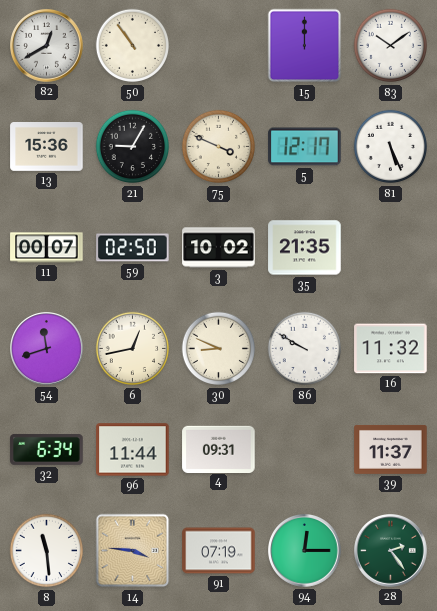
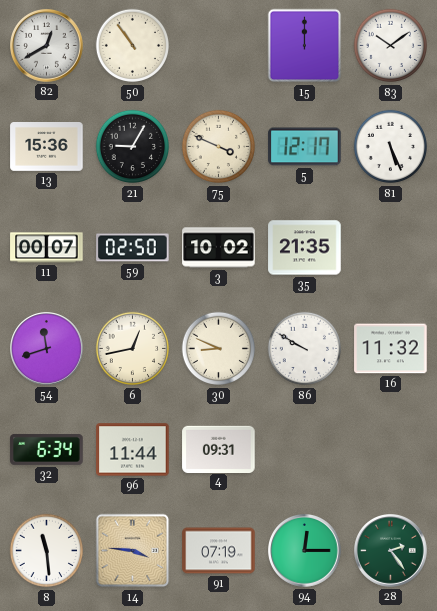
39: 11:37 -> none (391, 450)
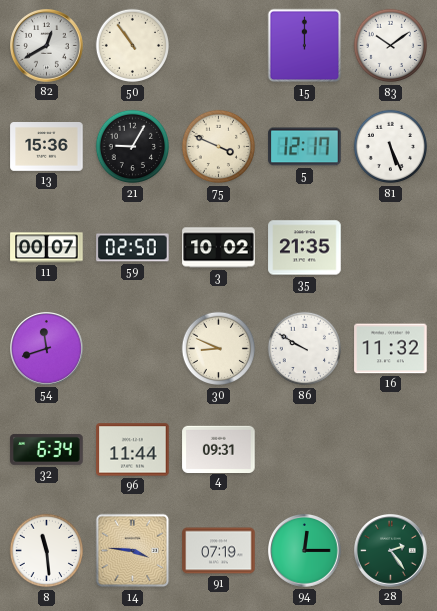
6: 12:43 -> none (133, 349)
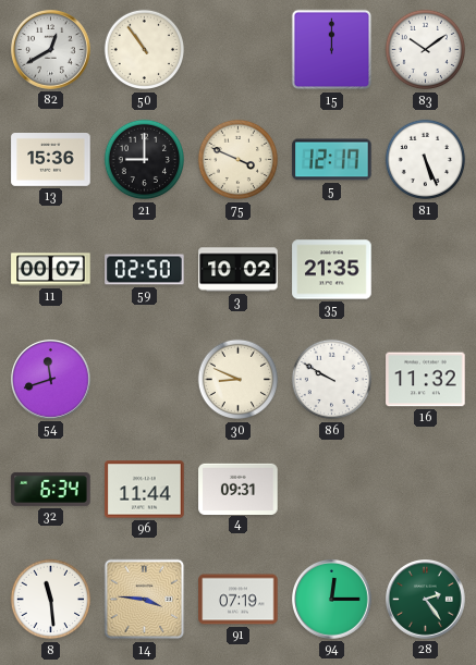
21: 9:05 -> 9:00 (145, 160)
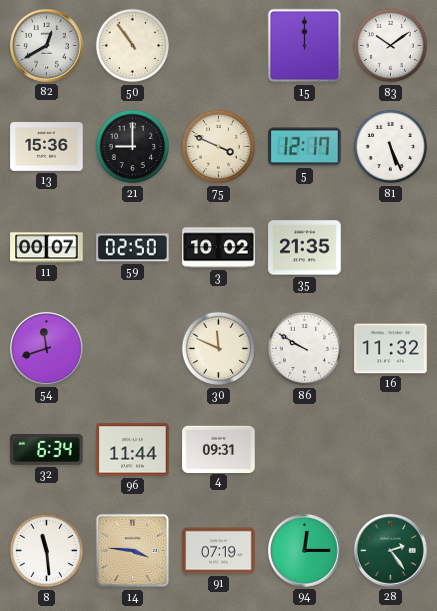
30: 8:49 -> 11:49 (219, 349)
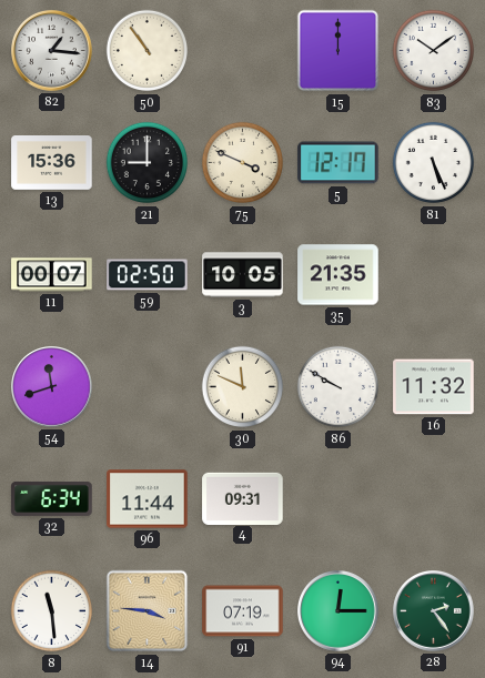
82: 12:40 -> 1:16 (52, 51)
3: 10:02 -> 10:05 (243, 275)
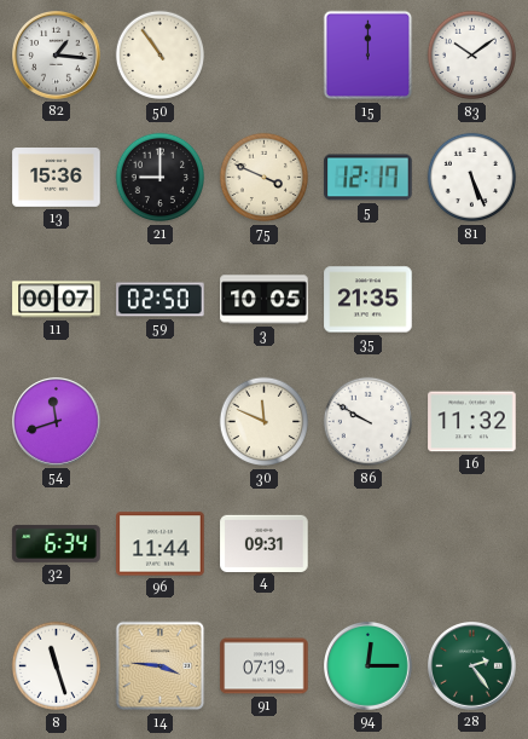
8: 11:29 -> 11:27 (57, 666)
